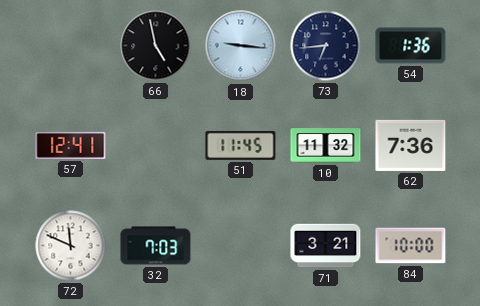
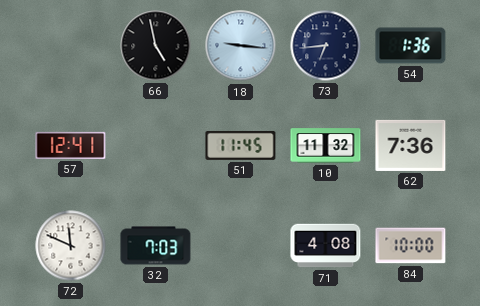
71: 3:21 -> 4:08 (326, 246)
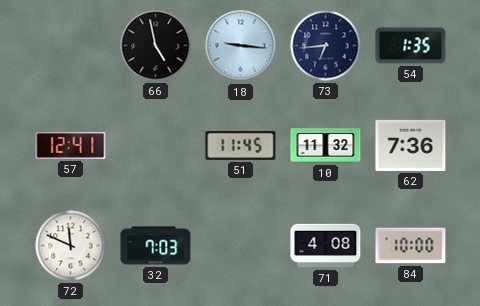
54: 1:36 -> 1:35 (411, 46)
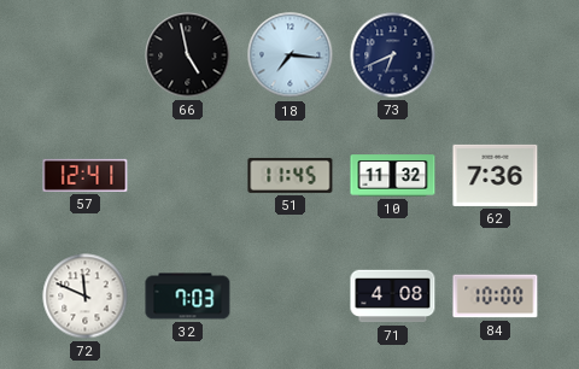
18: 9:16 -> 7:16 (291, 55)
73: 6:44 -> 6:41 (393, 55)
54: 1:35 -> none (411, 46)
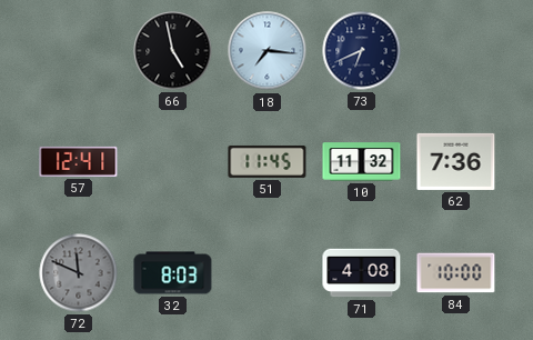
72 dial: white -> grey (79, 273)
32: 7:03 -> 8:03 (173, 273)
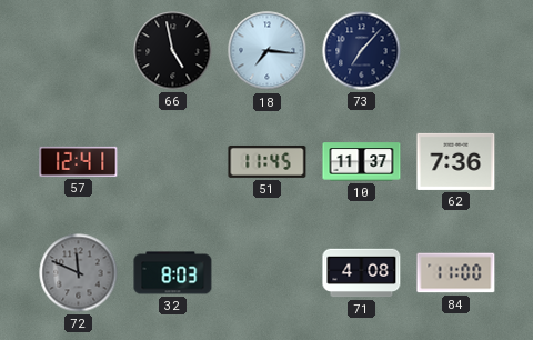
73: 6:41 -> 7:07 (362, 51)
10: 11:32 -> 11:37 (362, 162)
84: 10:00 -> 11:00 (456, 273)
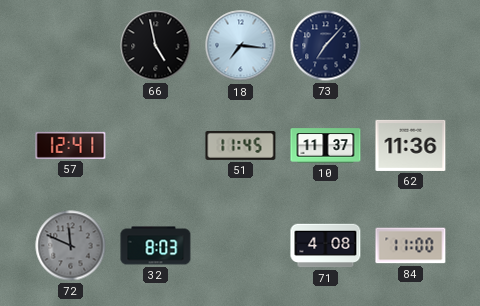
62: 7:36 -> 11:36 (411, 145)
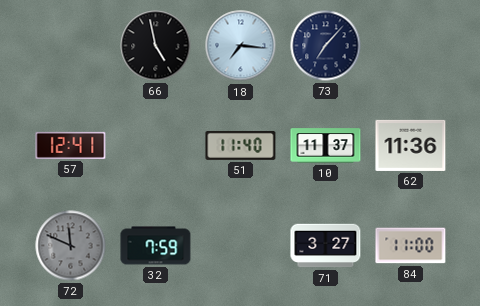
51: 11:45 -> 11:40 (241, 145)
32: 8:03 -> 7:59 (156, 246)
71: 4:08 -> 3:27 (326, 246)
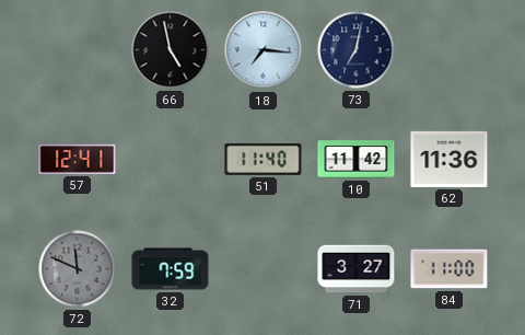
73: 7:07 -> 7:02 (357, 50)
10: 11:37 -> 11:42 (357, 160)
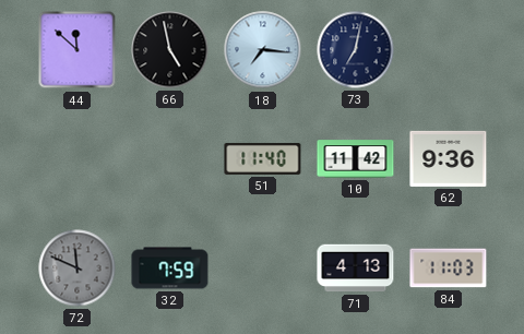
44: none -> 11:52 (78, 50)
57: 12:41 -> none (78, 159)
62: 11:36 -> 9:36 (449, 158)
71: 3:27 -> 4:13 (356, 269)
84: 11:00 -> 11:03 (449, 269)
